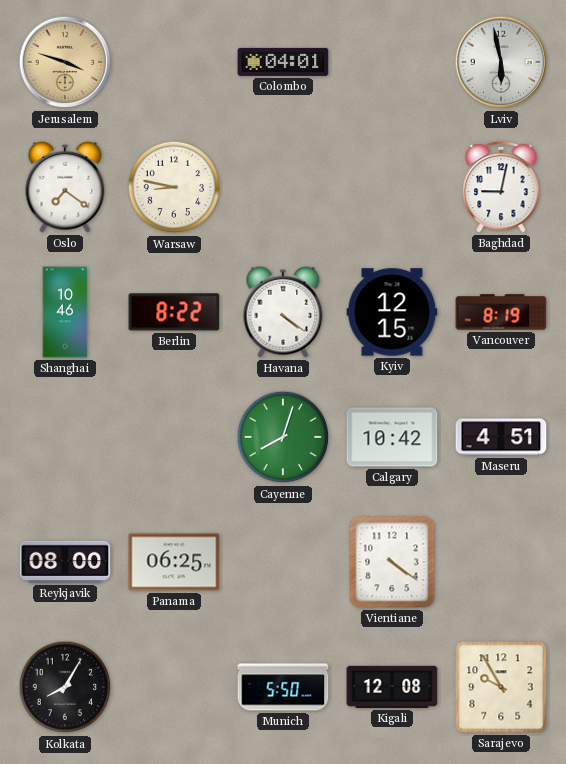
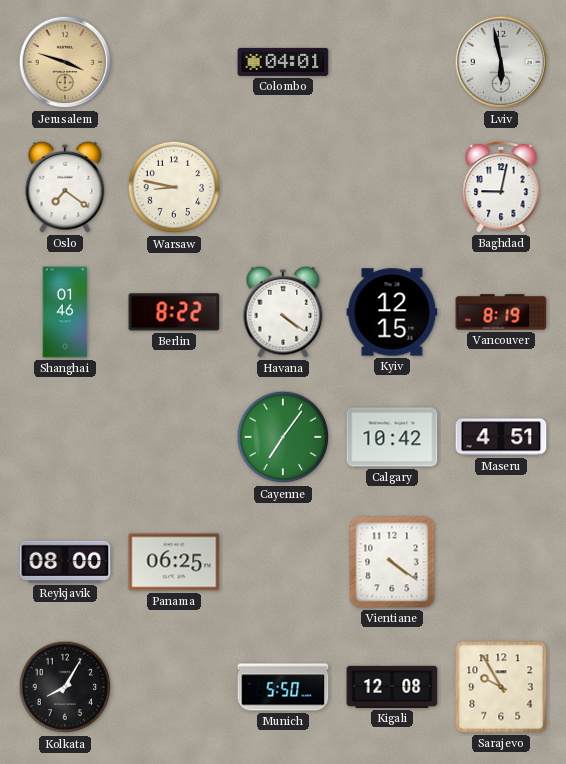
Shanghai: 10:46 -> 01:46 (65, 312)
Cayenne: 8:03 -> 7:06 (283, 437)
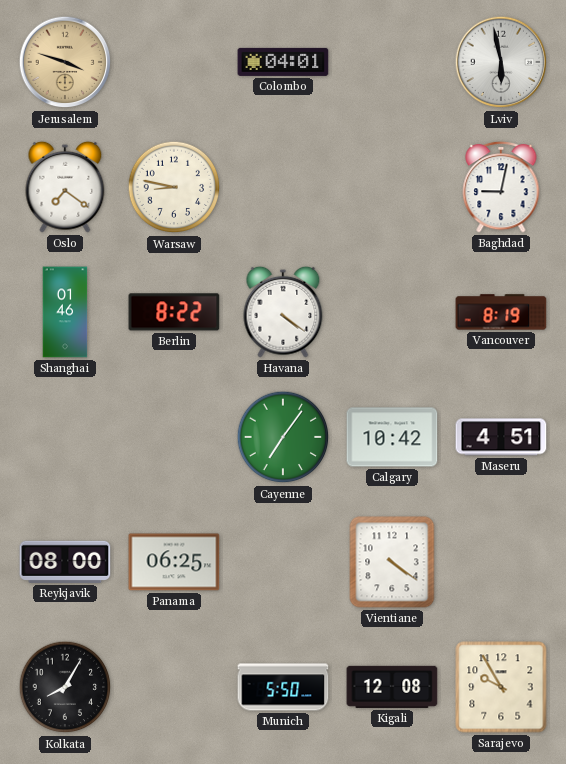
Kyiv: 12:15 -> none (392, 312)
